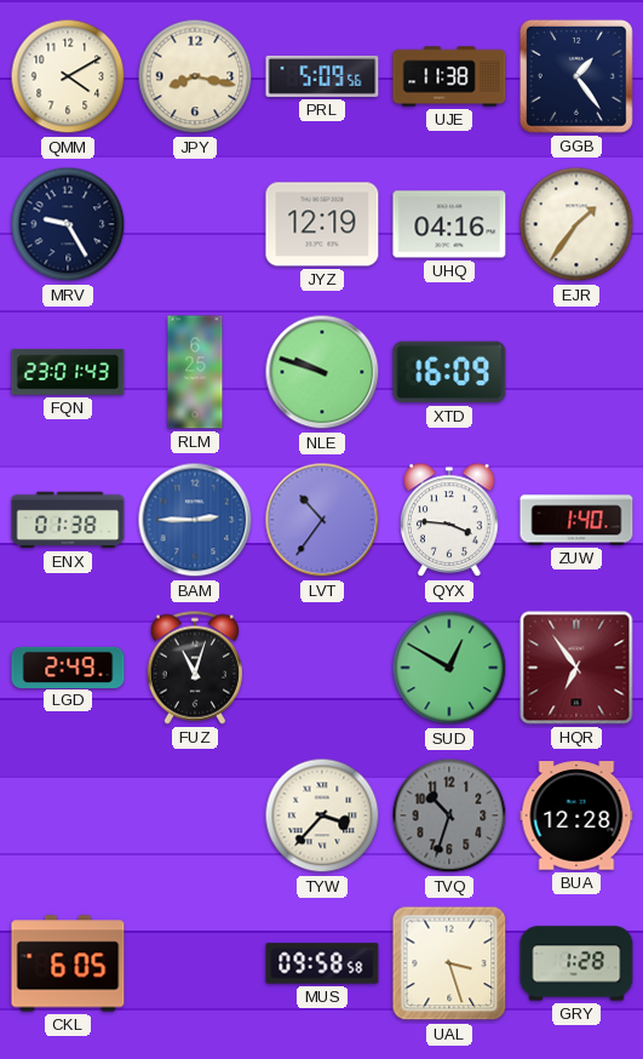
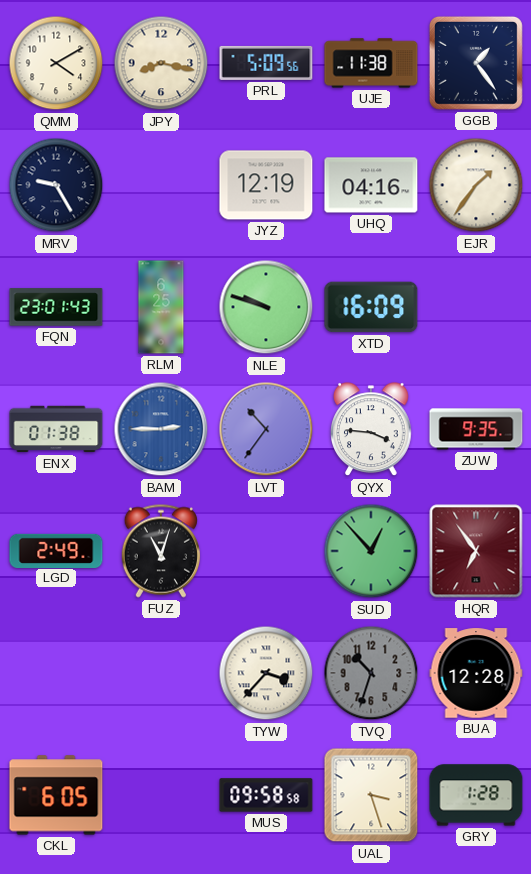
ZUW: 1:40 -> 9:35 (476, 429)
SUD: 12:50 -> 12:53 (371, 551)
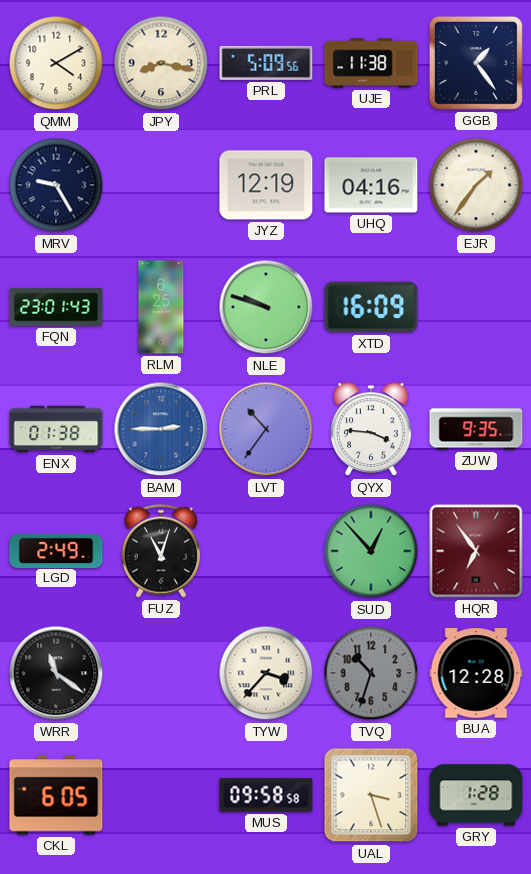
WRR: none -> 11:21 (56, 673)
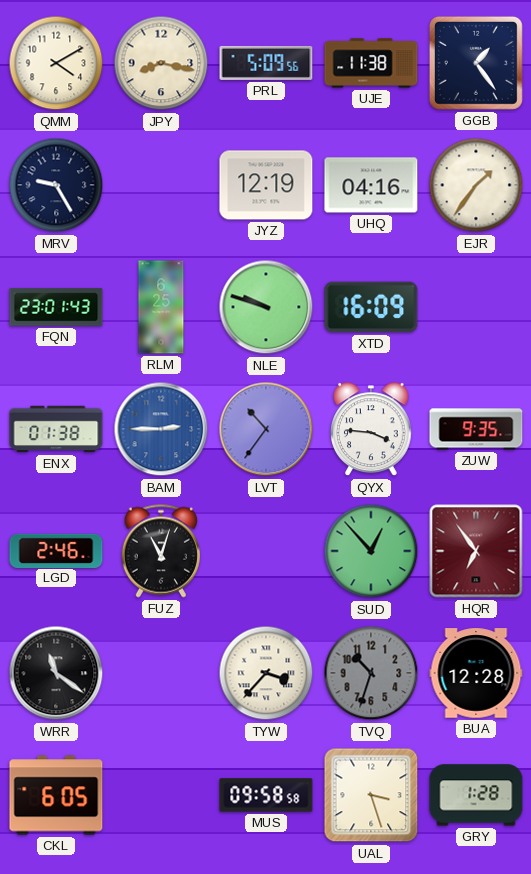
LGD: 2:49 -> 2:46 (56, 550)
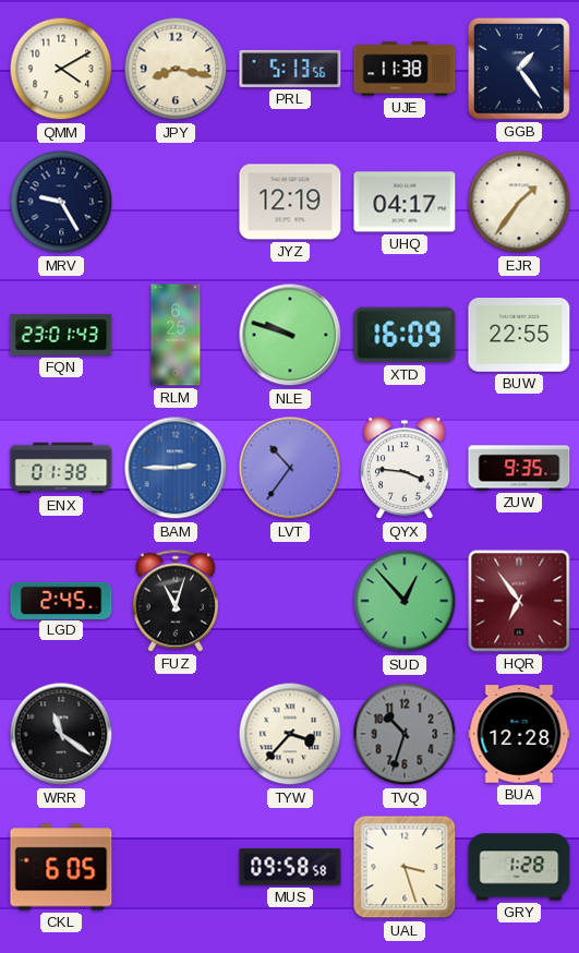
PRL: 5:09 -> 5:13 (290, 69)
UHQ: 04:16 -> 04:17 (405, 202)
BUW: none -> 22:55 (519, 336)
LGD: 2:46 -> 2:45 (61, 600)
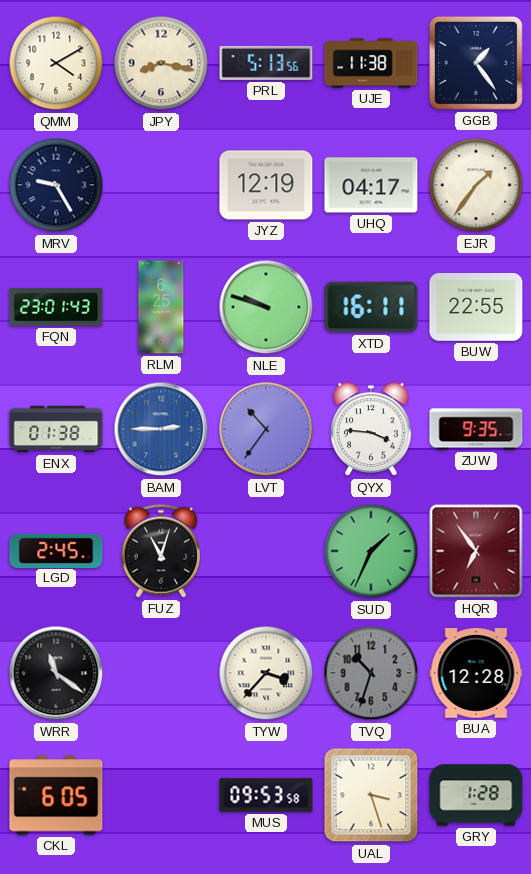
XTD: 16:09 -> 16:11 (371, 307)
SUD: 12:53 -> 1:34 (371, 551)
MUS: 09:58 -> 09:53 (266, 795)
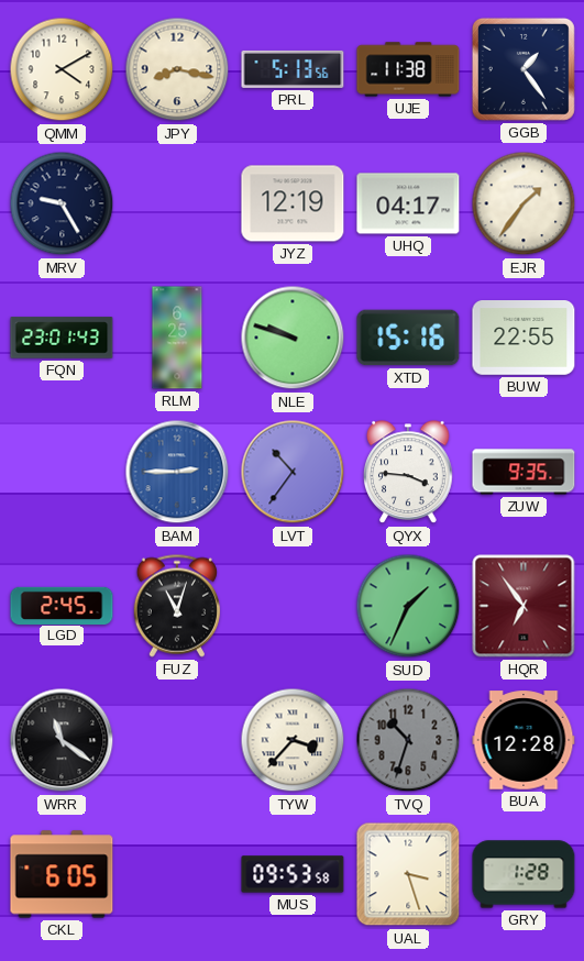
XTD: 16:11 -> 15:16 (408, 338)
ENX: 01:38 -> none (56, 429)
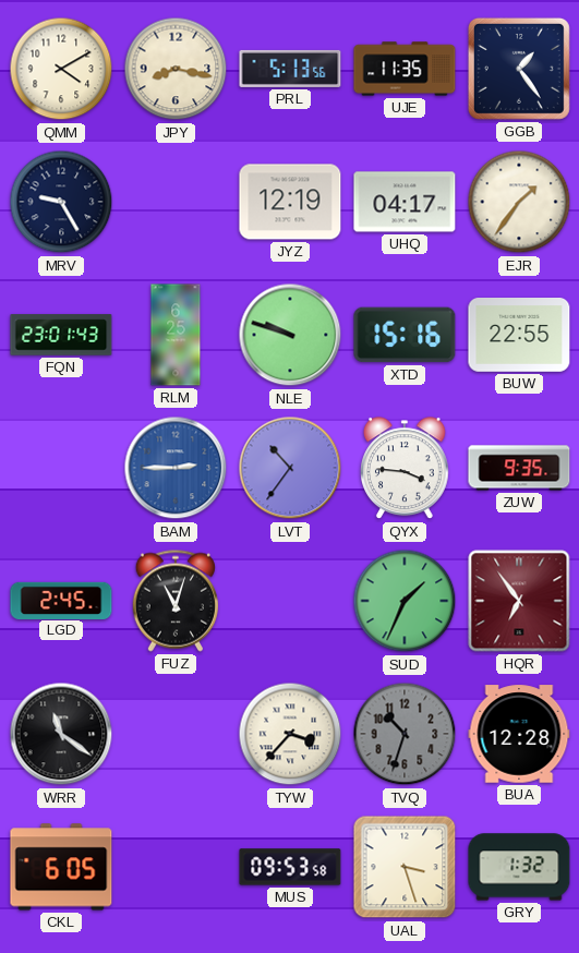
UJE: 11:38 -> 11:35 (405, 69)
GRY: 1:28 -> 1:32 (519, 867)
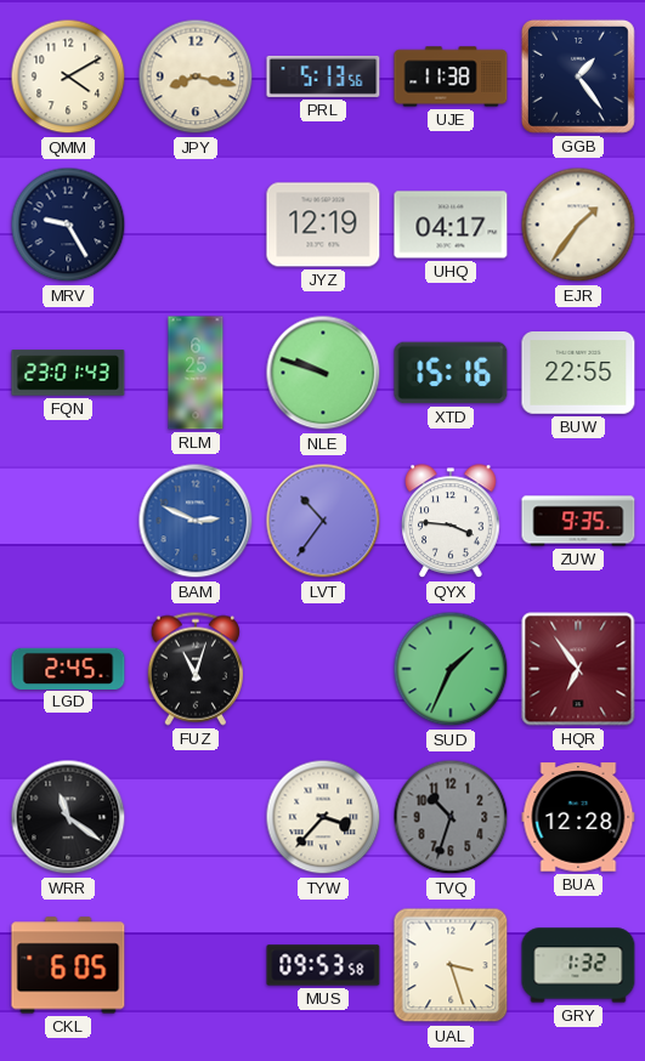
UJE: 11:35 -> 11:38 (451, 76)
BAM: 2:45 -> 2:49 (196, 521)
